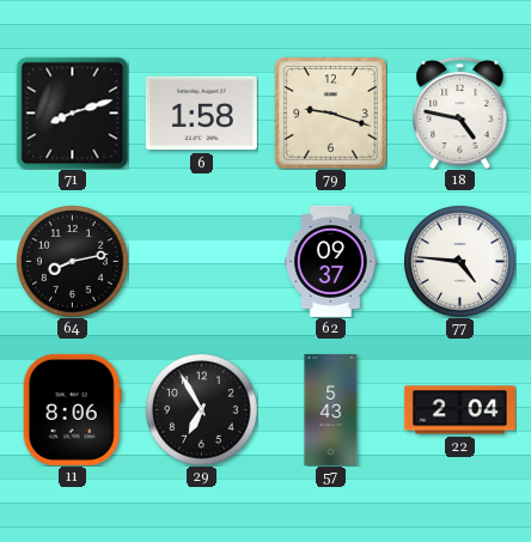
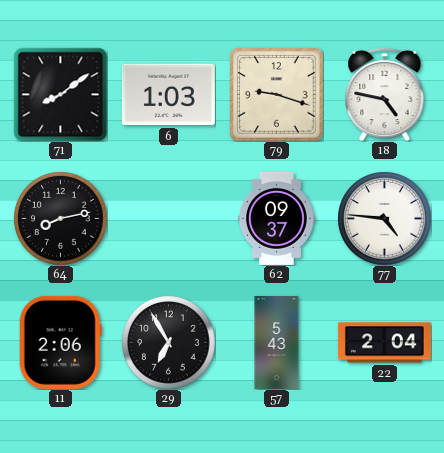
71: 8:12 -> 8:09 (60, 94)
6: 1:58 -> 1:03 (168, 95)
11: 8:06 -> 2:06 (60, 342)
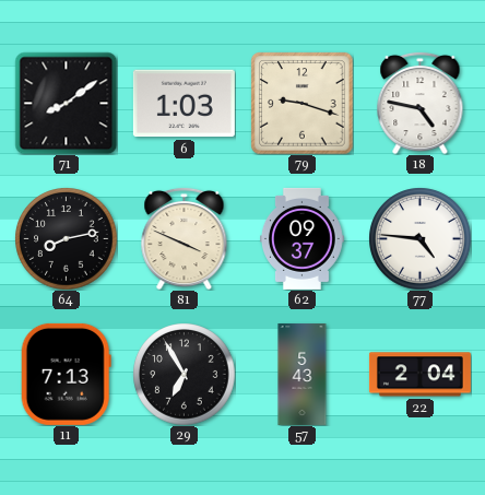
81: none -> 3:49 (185, 238)
11: 2:06 -> 7:13 (66, 374)
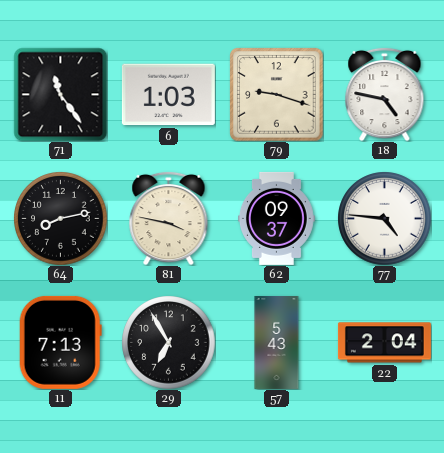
71: 8:09 -> 11:24 (60, 94)
81: 3:49 -> 3:47 (169, 218)
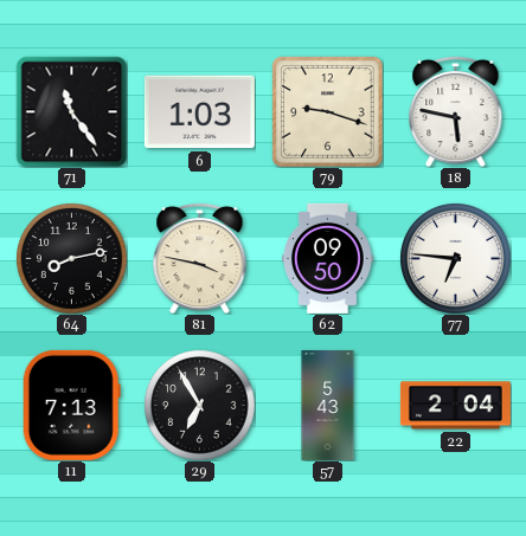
18: 4:47 -> 5:47 (456, 111)
62: 09:37 -> 09:50 (328, 258)
77: 4:46 -> 6:46 (455, 258)
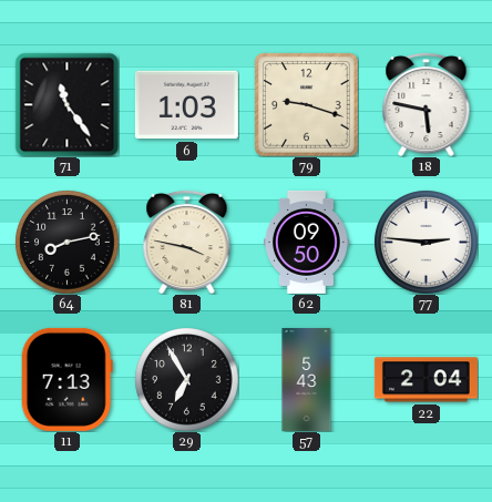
77: 6:46 -> 2:46 (426, 242)
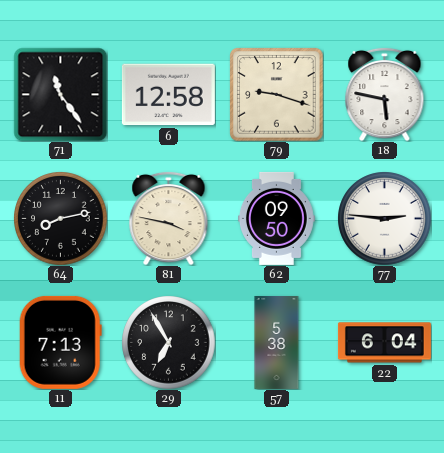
6: 1:03 -> 12:58 (168, 95)
57: 5:43 -> 5:38 (277, 342)
22: 2:04 -> 6:04 (384, 343)
